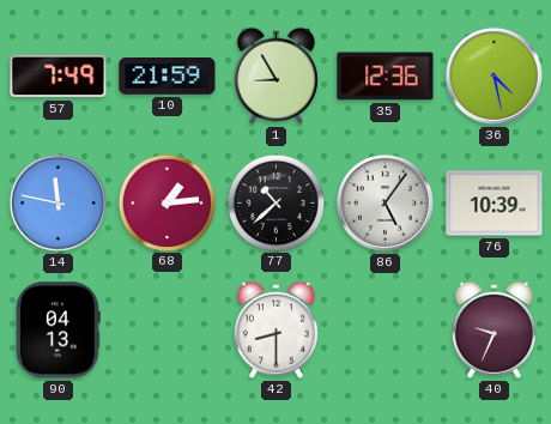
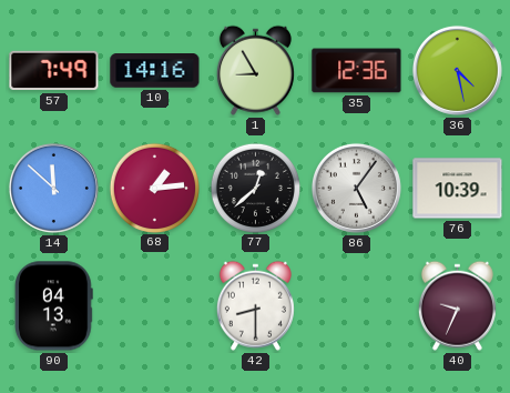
10: 21:59 -> 14:16 (155, 71)
14: 11:47 -> 11:52 (53, 188)
77: 10:38 -> 12:38 (255, 188)
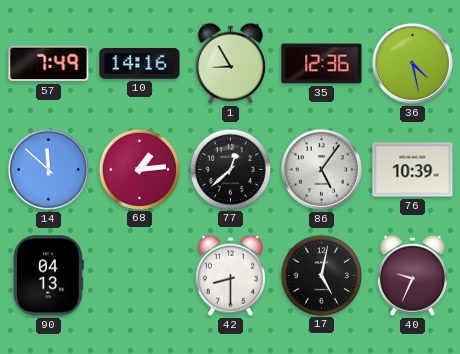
17: none -> 5:02 (321, 275)
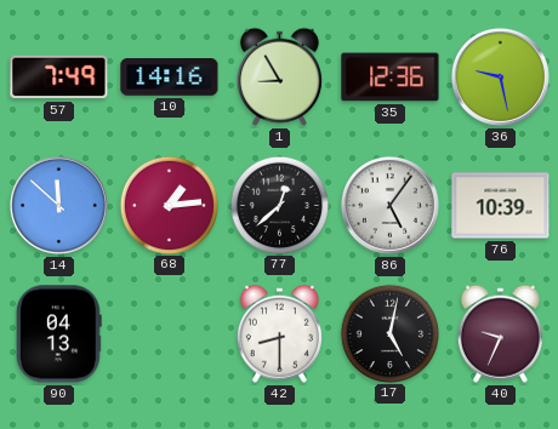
36: 4:28 -> 9:28 (500, 76)
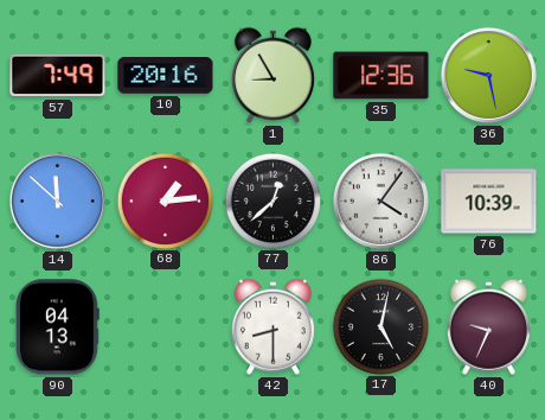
10: 14:16 -> 20:16 (166, 76)
86: 5:06 -> 4:06 (380, 201)
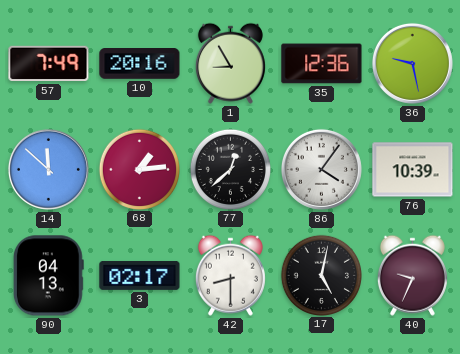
3: none -> 02:17 (140, 275)
